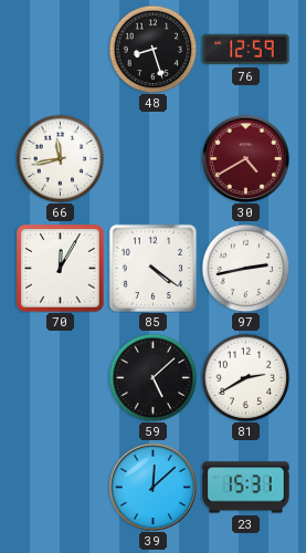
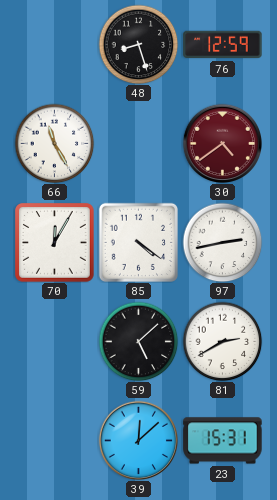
66: 11:43 -> 11:25 (54, 143)
30: 4:40 -> 4:39 (222, 143)
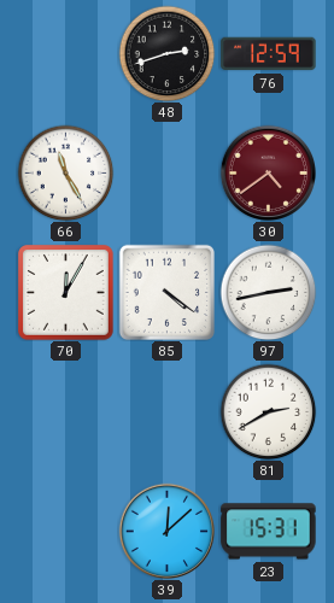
48: 8:27 -> 2:42 (166, 53)
59: 5:08 -> none (138, 341)
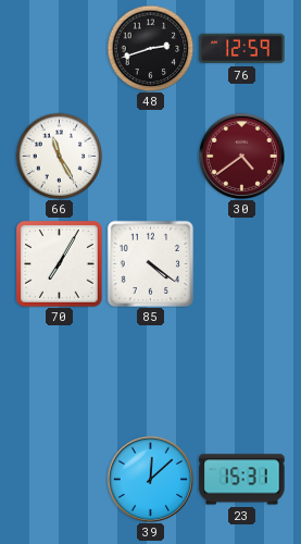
70: 12:05 -> 7:05 (60, 264)
97: 2:43 -> none (268, 292)
81: 2:40 -> none (268, 411)
